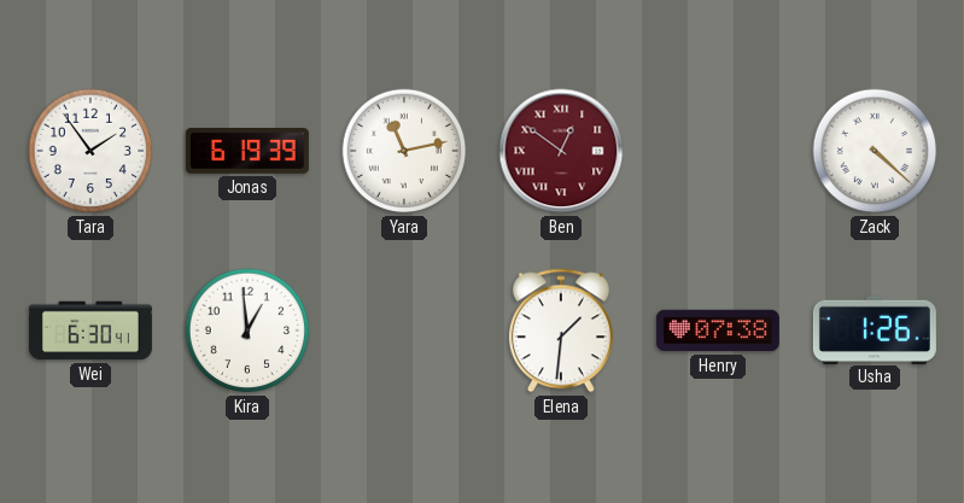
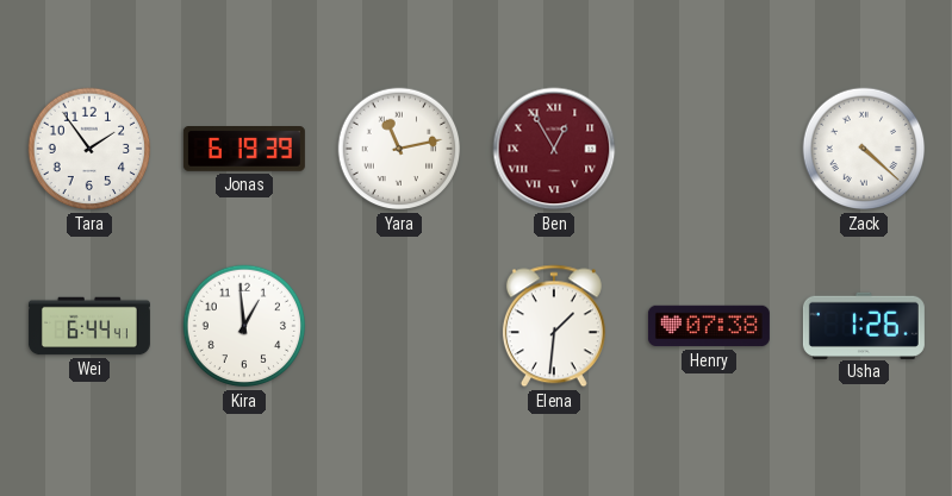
Ben: 12:51 -> 12:55 (554, 149)
Wei: 6:30 -> 6:44 (89, 326)
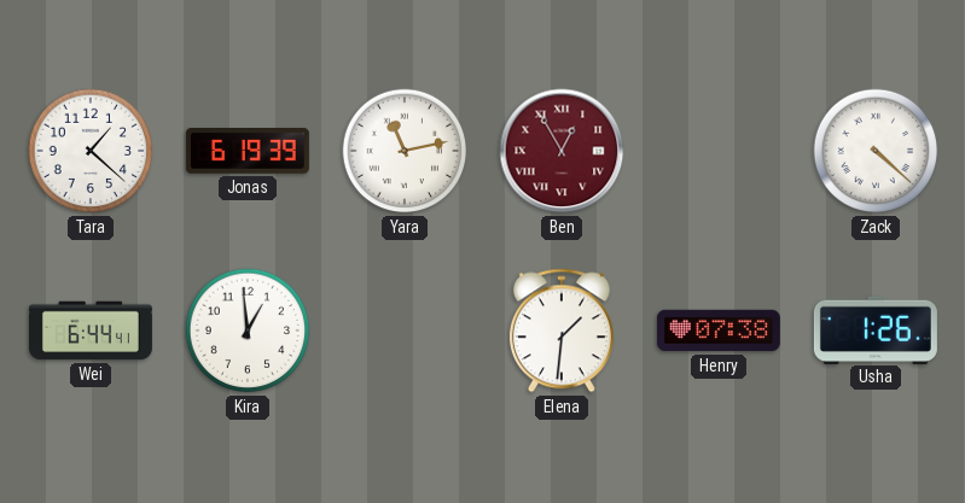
Tara: 1:54 -> 1:22 (91, 151)
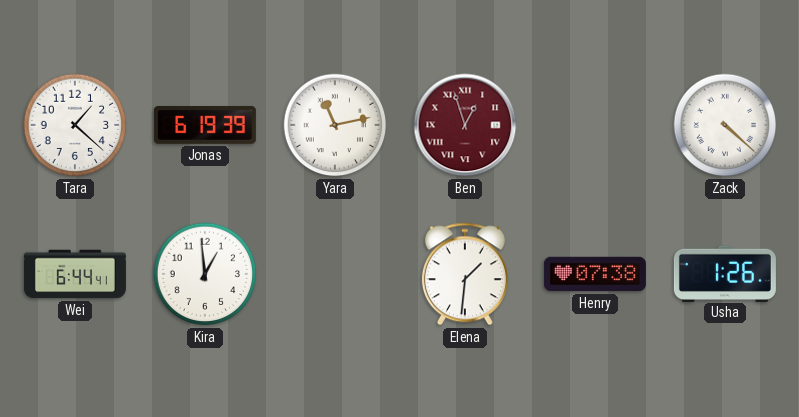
Ben: 12:55 -> 12:57 (465, 125)
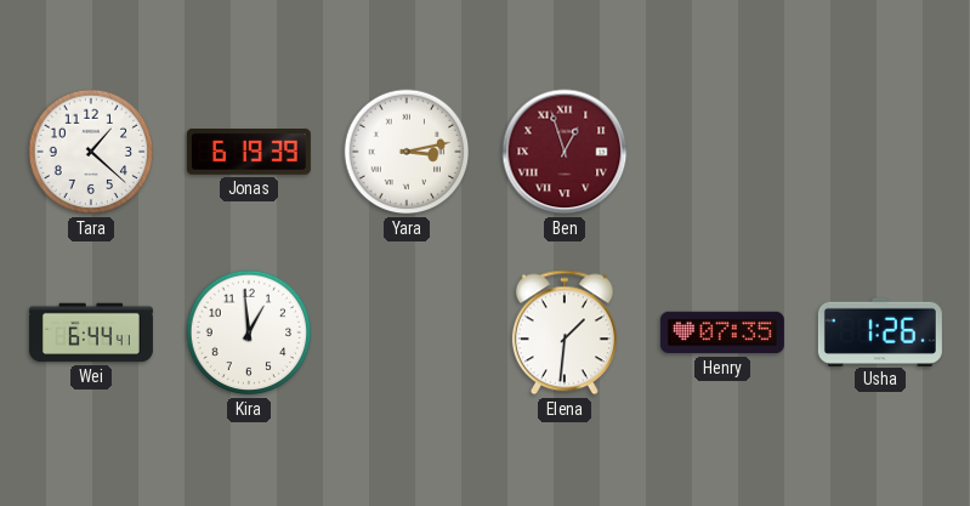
Yara: 11:13 -> 3:13 (407, 152)
Zack: 4:22 -> none (725, 125)
Henry: 07:38 -> 07:35 (722, 332)
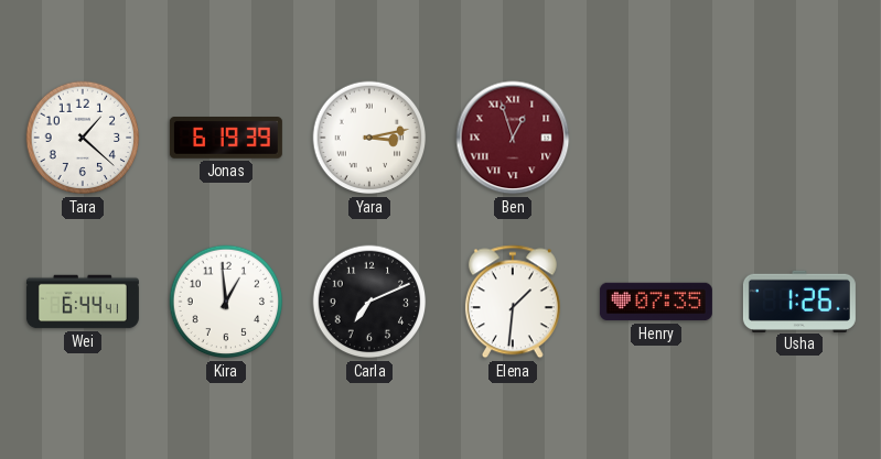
Carla: none -> 7:11 (369, 302)
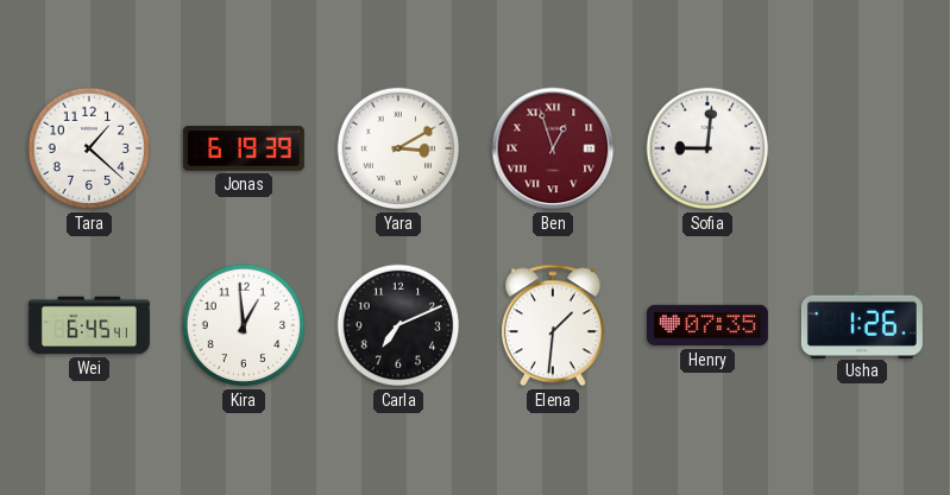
Yara: 3:13 -> 3:10 (398, 148)
Sofia: none -> 9:01 (707, 148)
Wei: 6:44 -> 6:45 (89, 325)
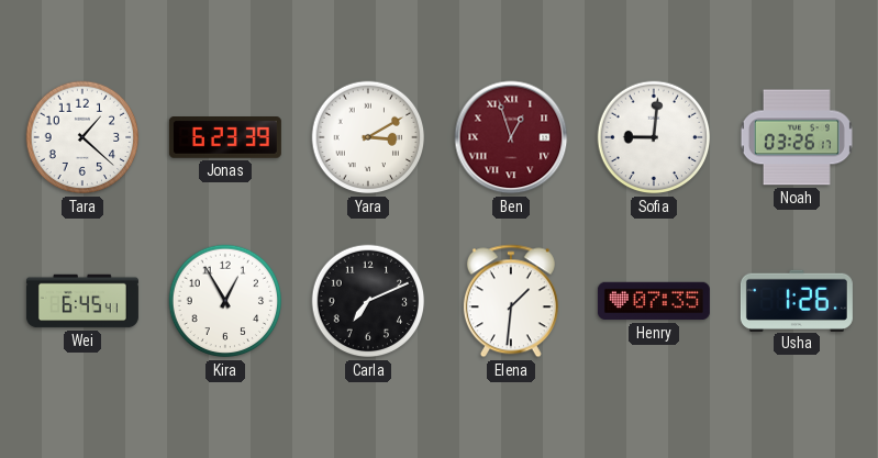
Jonas: 6:19 -> 6:23 (225, 138)
Noah: none -> 03:26 (797, 137)
Kira: 12:59 -> 12:55 (225, 301)
